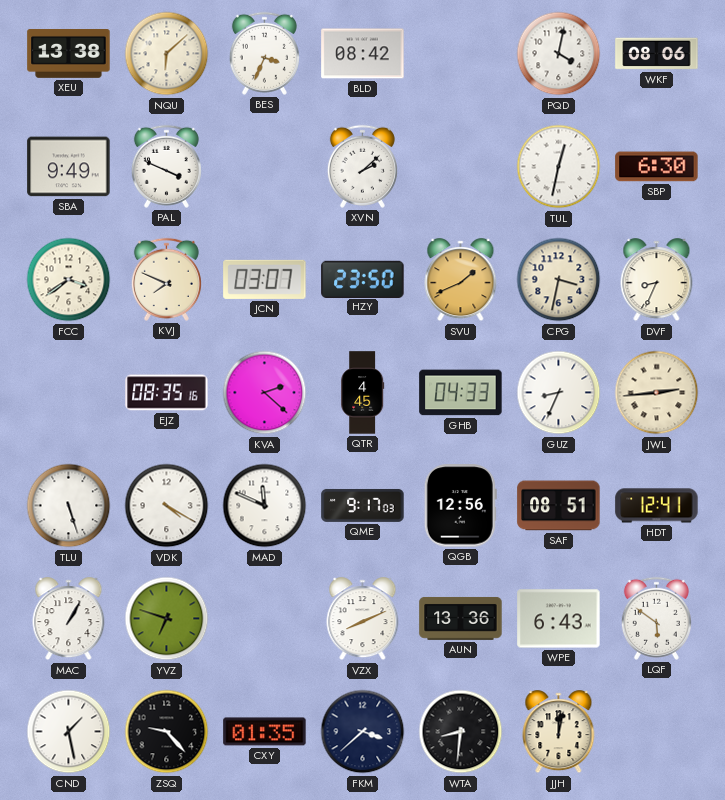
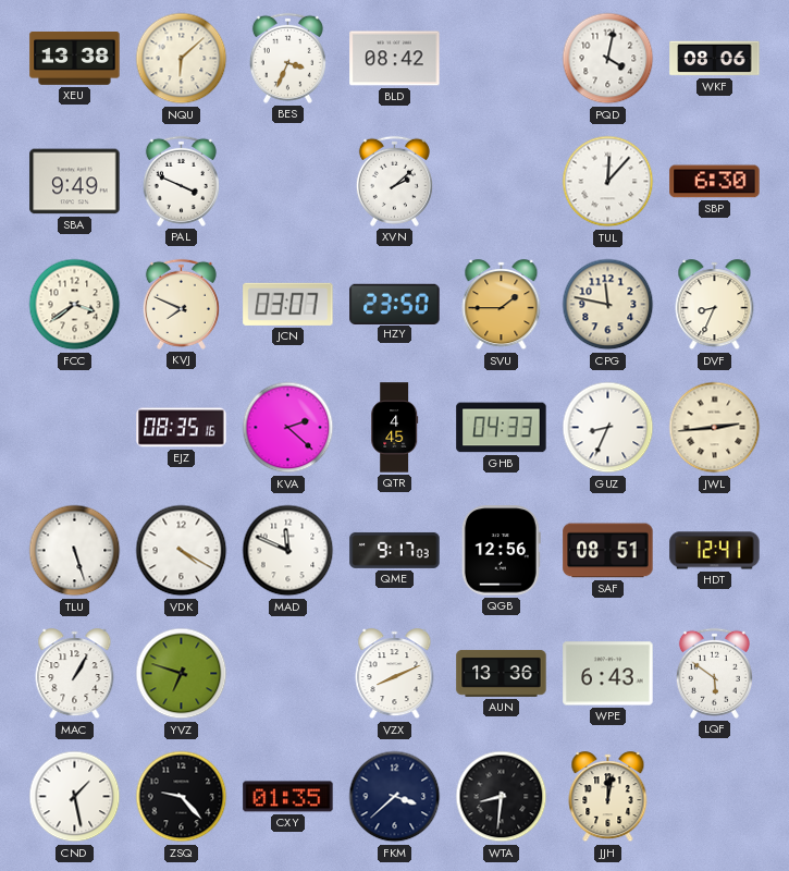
TUL: 12:32 -> 12:07 (608, 182)
SVU: 1:41 -> 1:45 (502, 305)
CPG: 3:32 -> 11:47 (608, 305)
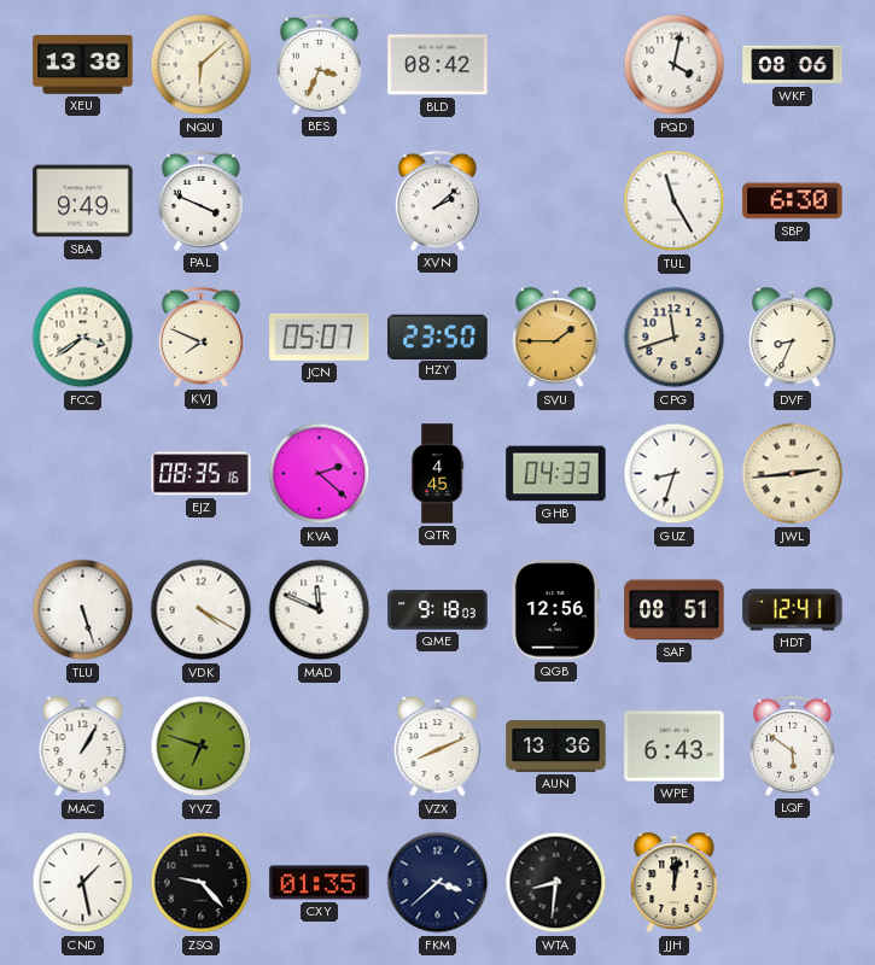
TUL: 12:07 -> 11:25 (675, 201)
JCN: 03:07 -> 05:07 (320, 337)
CPG: 11:47 -> 11:42 (675, 338)
GUZ: 8:34 -> 8:33 (675, 474)
QME: 9:17 -> 9:18 (438, 609)
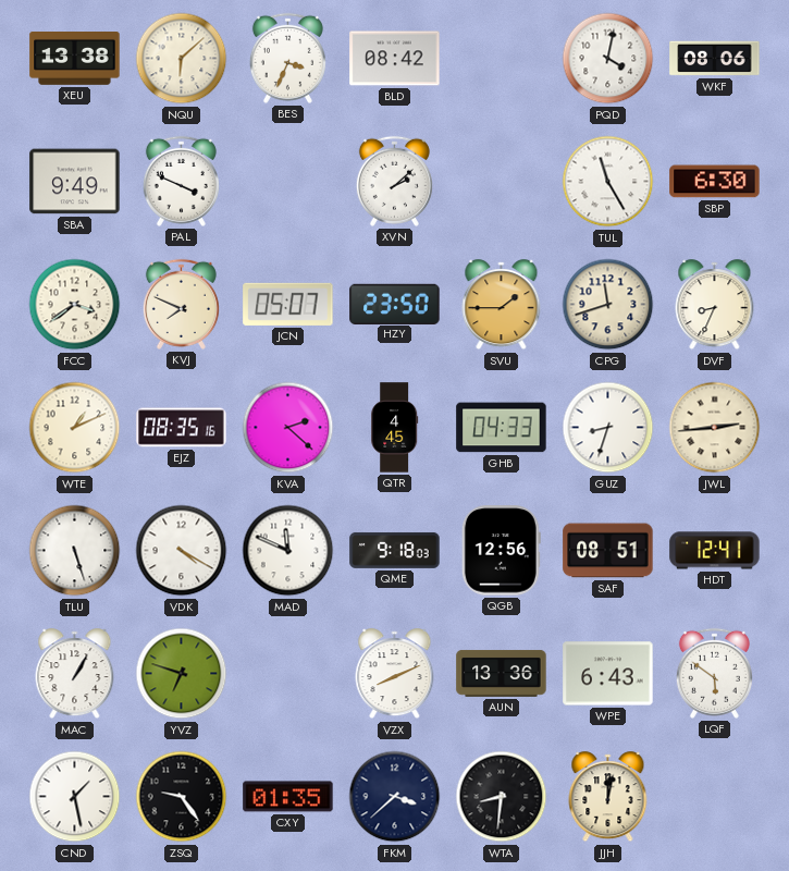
WTE: none -> 1:11 (75, 428)
ZSQ: 9:23 -> 9:24 (182, 797)
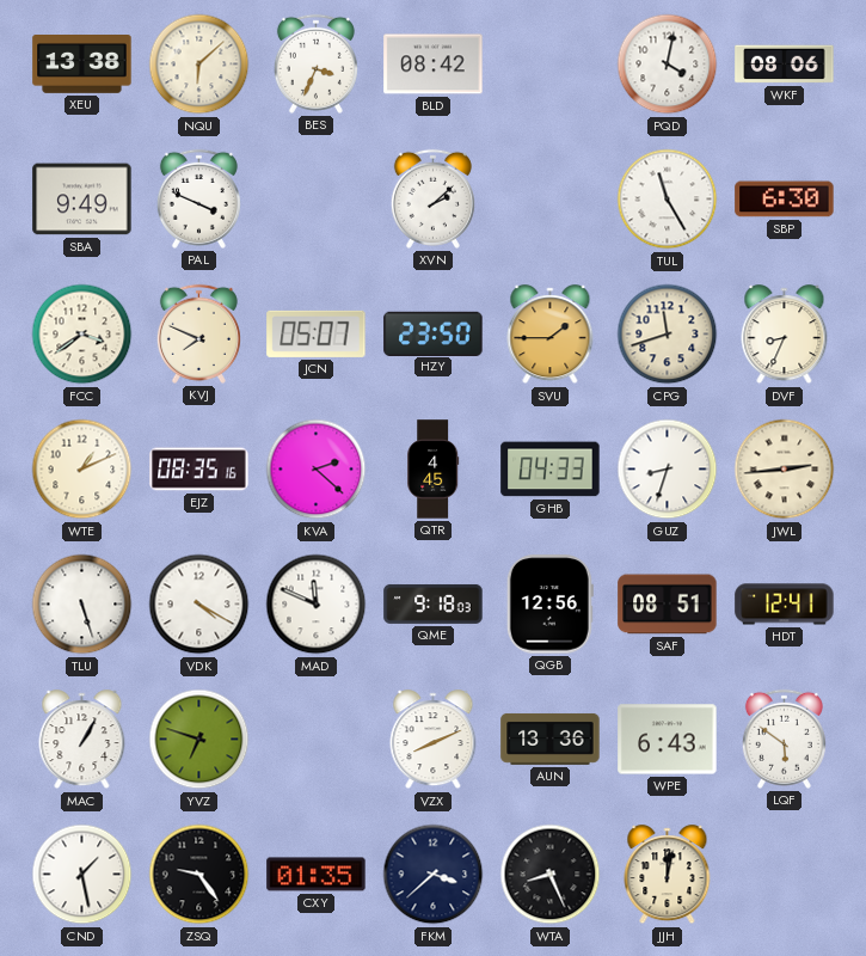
WTA: 8:31 -> 8:26 (551, 875)
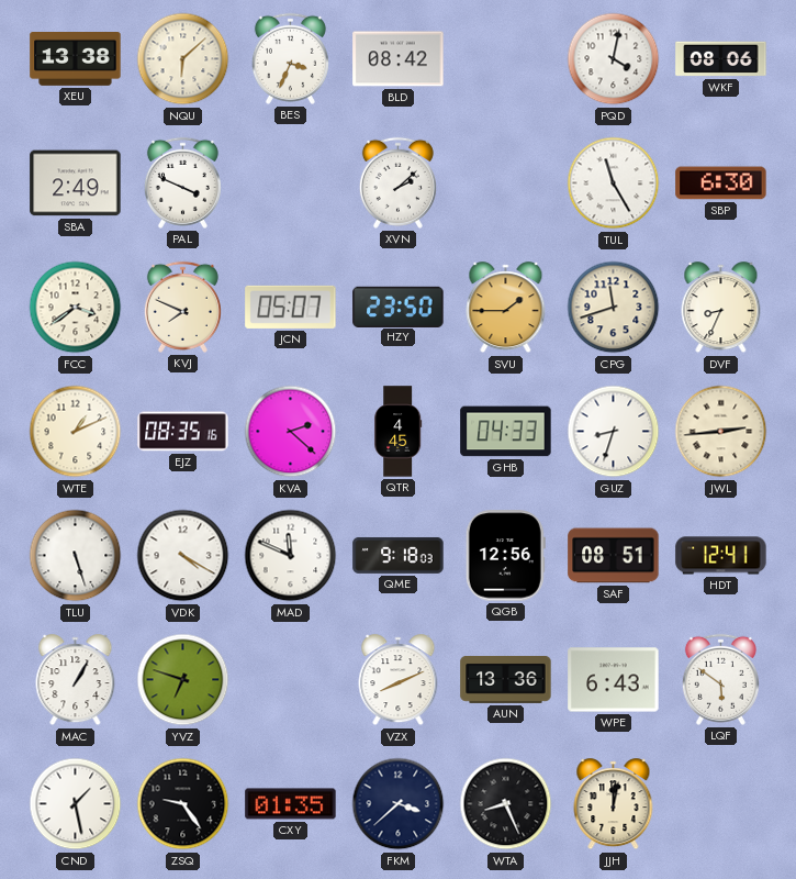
SBA: 9:49 -> 2:49 (76, 183)
